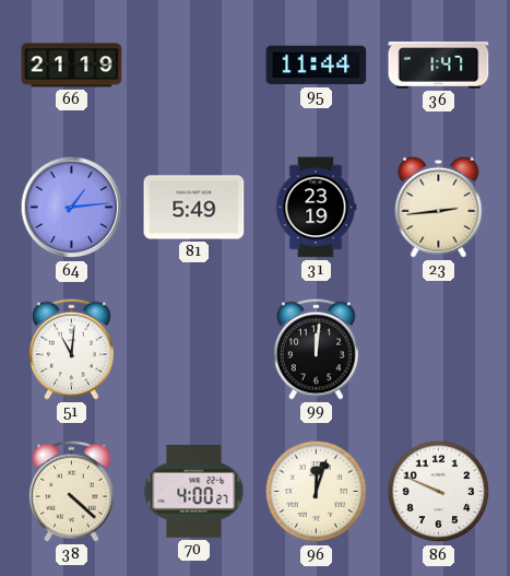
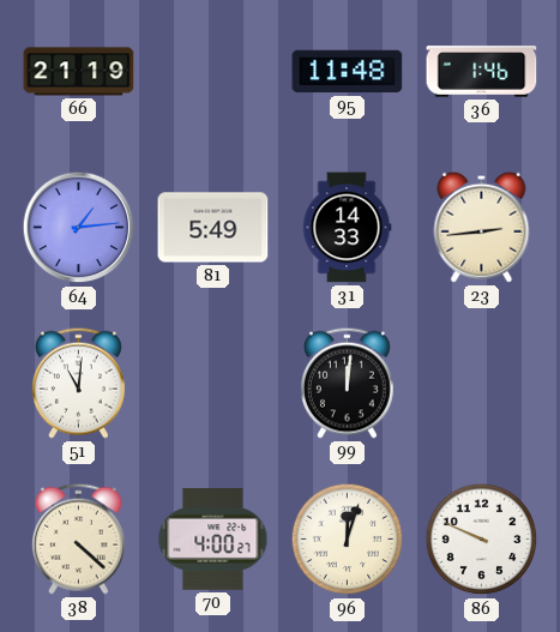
95: 11:44 -> 11:48 (348, 72)
36: 1:47 -> 1:46 (482, 72)
31: 23:19 -> 14:33 (347, 228)
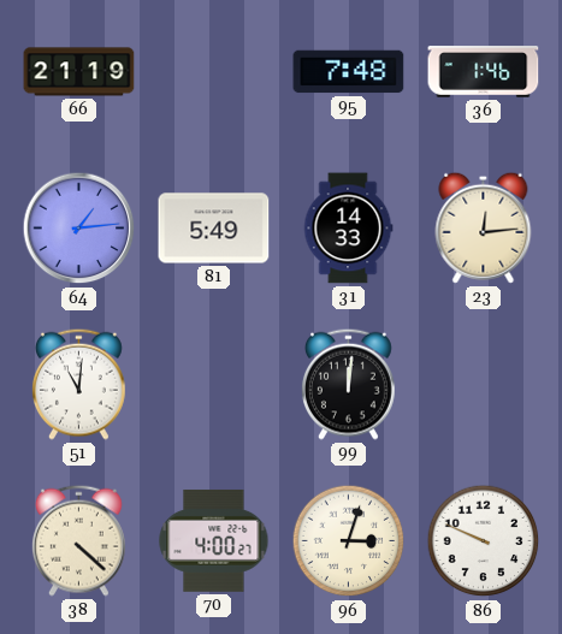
95: 11:48 -> 7:48 (349, 72)
23: 2:44 -> 12:14 (484, 227)
96: 12:03 -> 3:03 (349, 541)
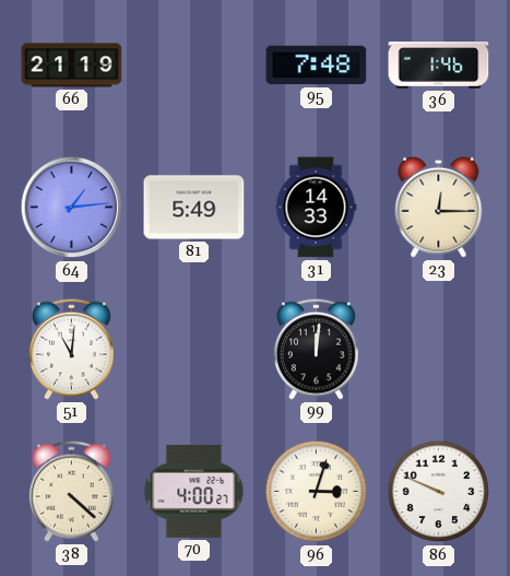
23: 12:14 -> 12:15 (439, 207)
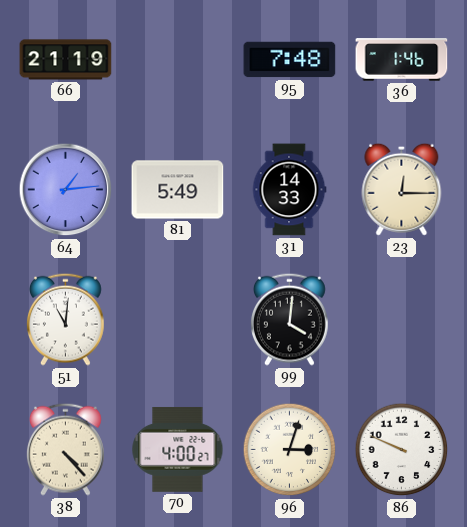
99: 12:01 -> 4:01 (289, 319)
38: 4:22 -> 4:23 (65, 449)
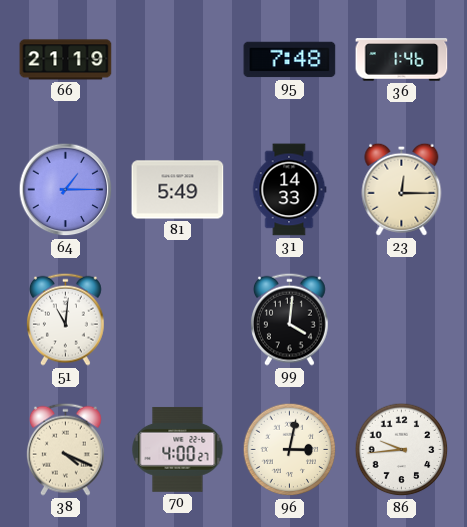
64: 1:14 -> 1:15 (66, 190)
38: 4:23 -> 4:19 (65, 449)
96: 3:03 -> 3:02 (290, 450)
86: 9:49 -> 9:44 (402, 450)
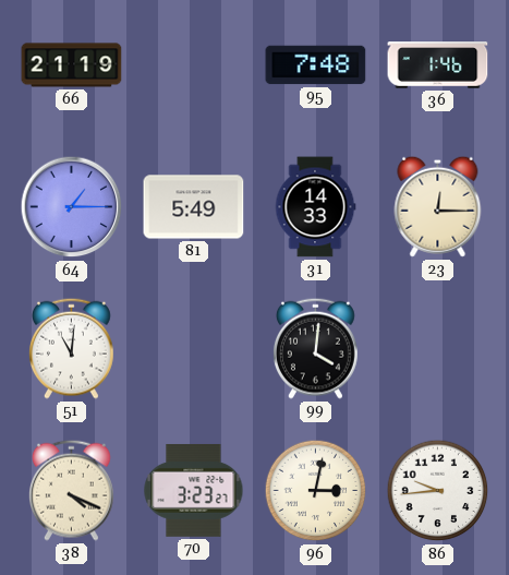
70: 4:00 -> 3:23 (194, 490)
